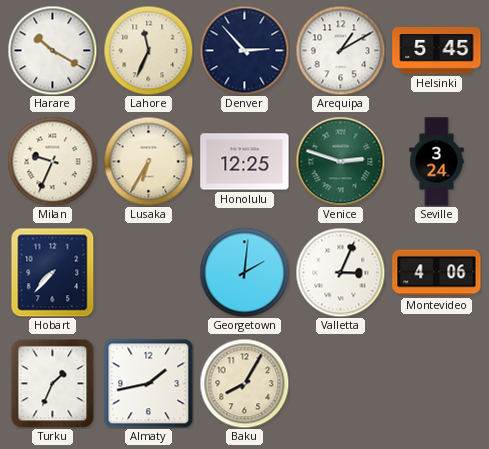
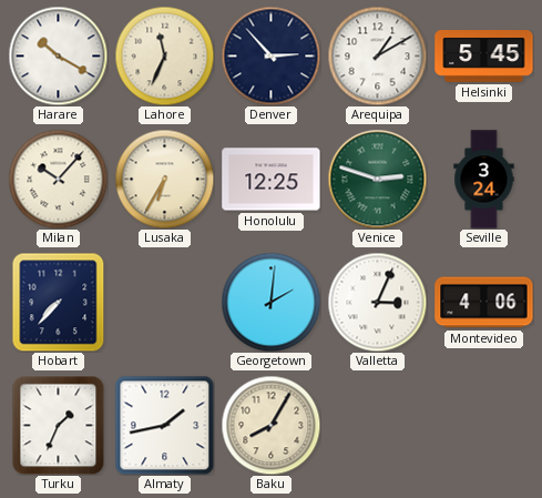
Milan: 9:34 -> 10:07 (58, 179)
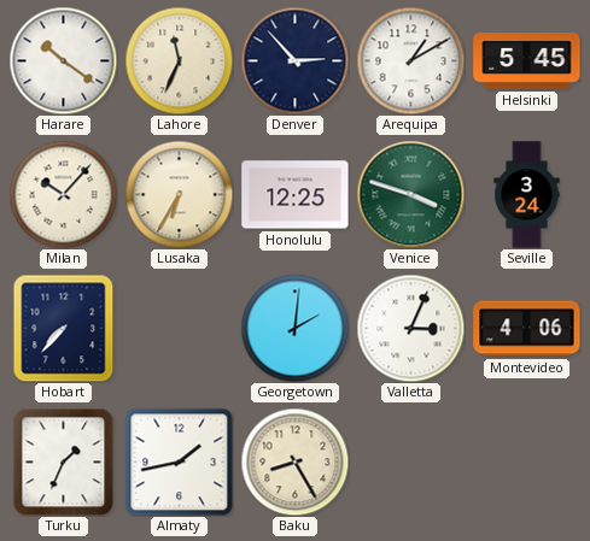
Harare: 10:20 -> 10:21 (63, 60)
Venice: 2:48 -> 3:48 (410, 194)
Baku: 8:05 -> 8:25 (294, 461)
